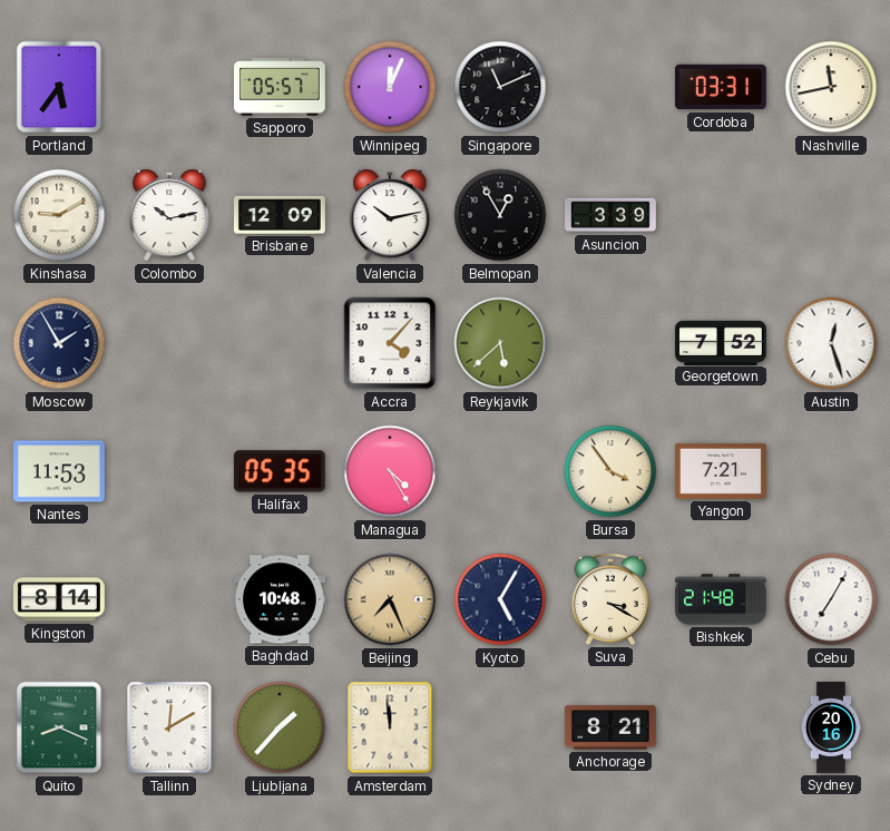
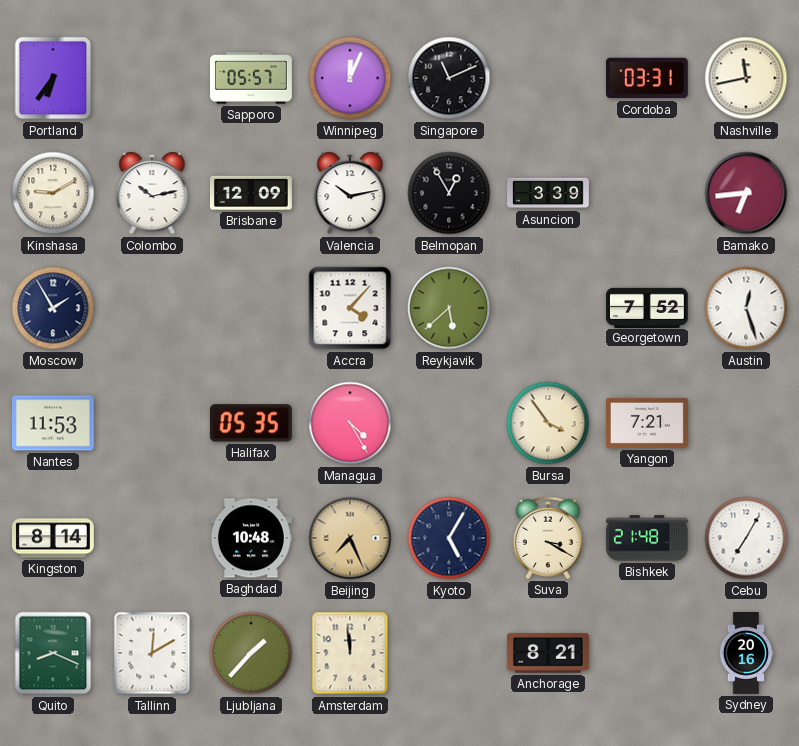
Portland: 5:36 -> 6:36 (53, 78)
Bamako: none -> 6:44 (746, 193)
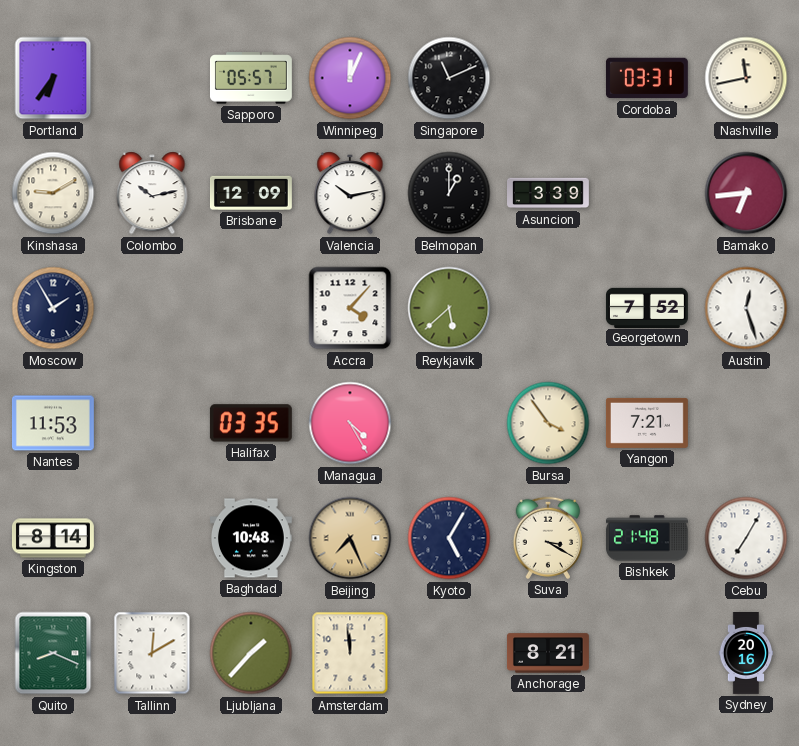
Belmopan: 12:55 -> 1:00 (449, 193)
Halifax: 05:35 -> 03:35 (251, 423)
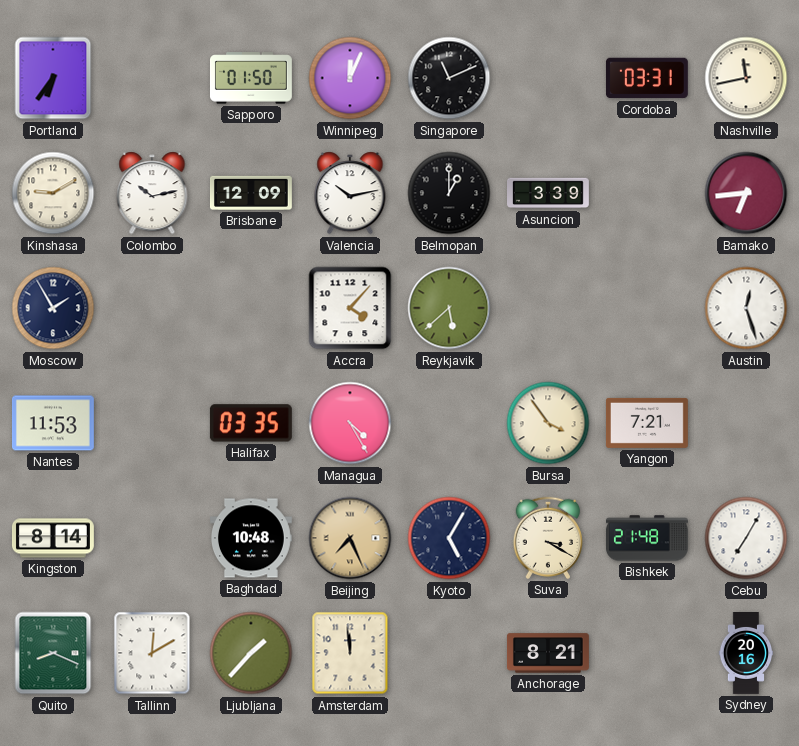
Sapporo: 05:57 -> 01:50 (251, 78)
Georgetown: 7:52 -> none (647, 307)
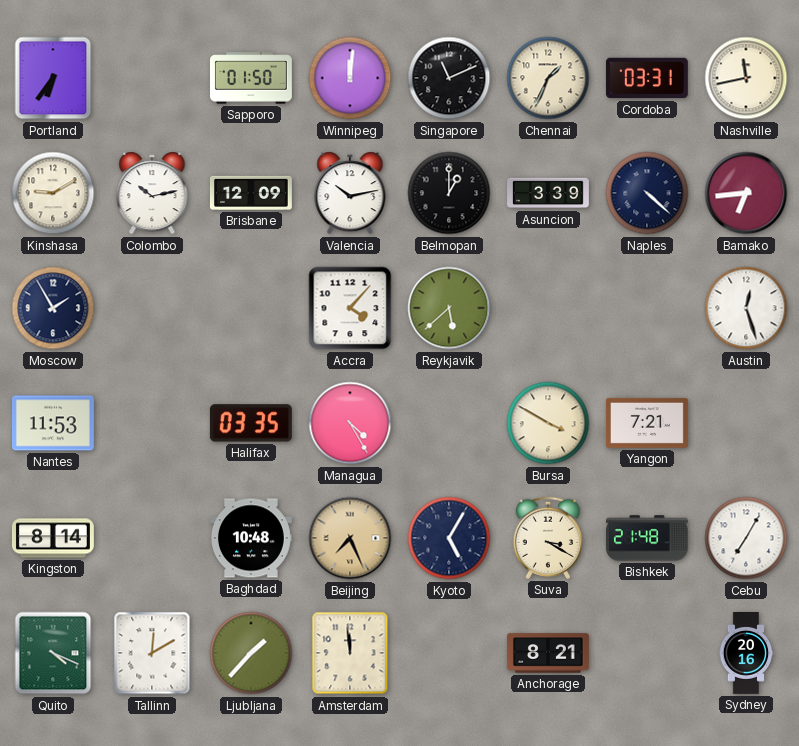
Winnipeg: 12:04 -> 12:01 (350, 78)
Chennai: none -> 1:34 (548, 78)
Naples: none -> 4:22 (647, 193)
Bursa: 3:54 -> 3:50 (548, 423)
Quito: 8:19 -> 4:19 (53, 653)
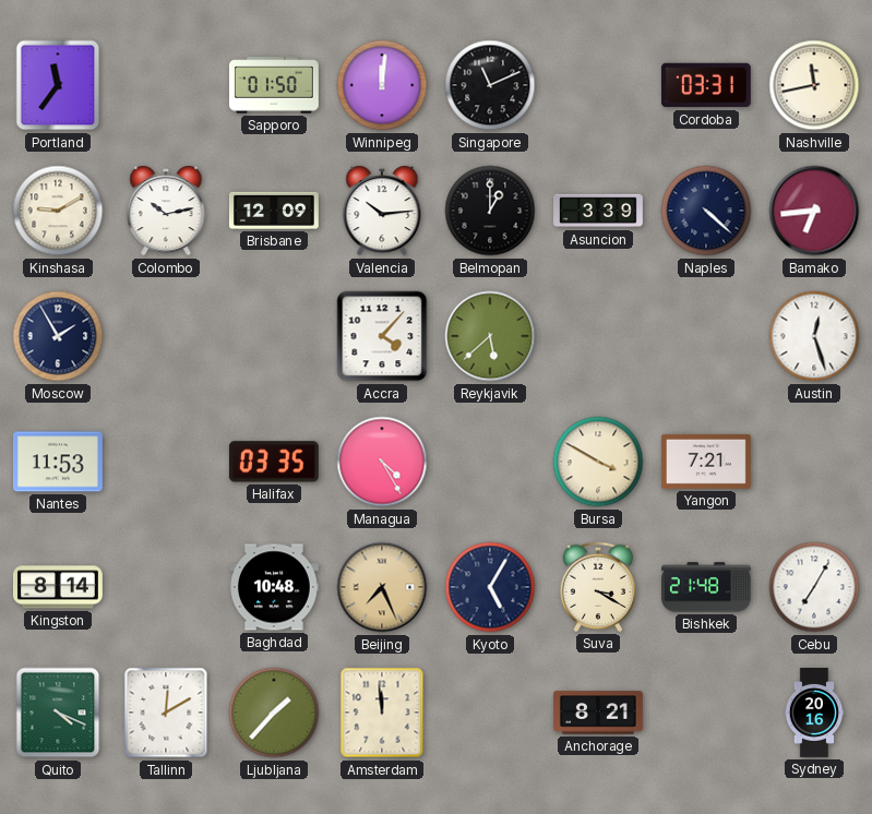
Portland: 6:36 -> 11:36 (58, 85)
Chennai: 1:34 -> none (548, 78)
Valencia: 10:13 -> 10:14 (382, 211)
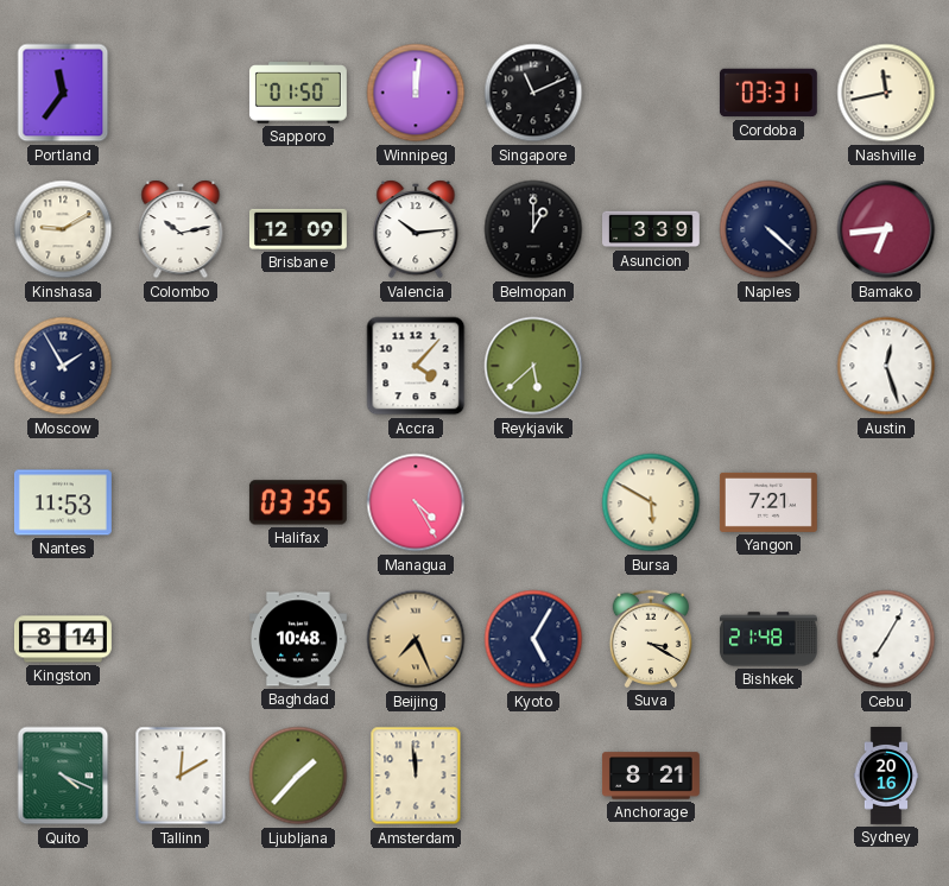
Bursa: 3:50 -> 5:50 (651, 502)
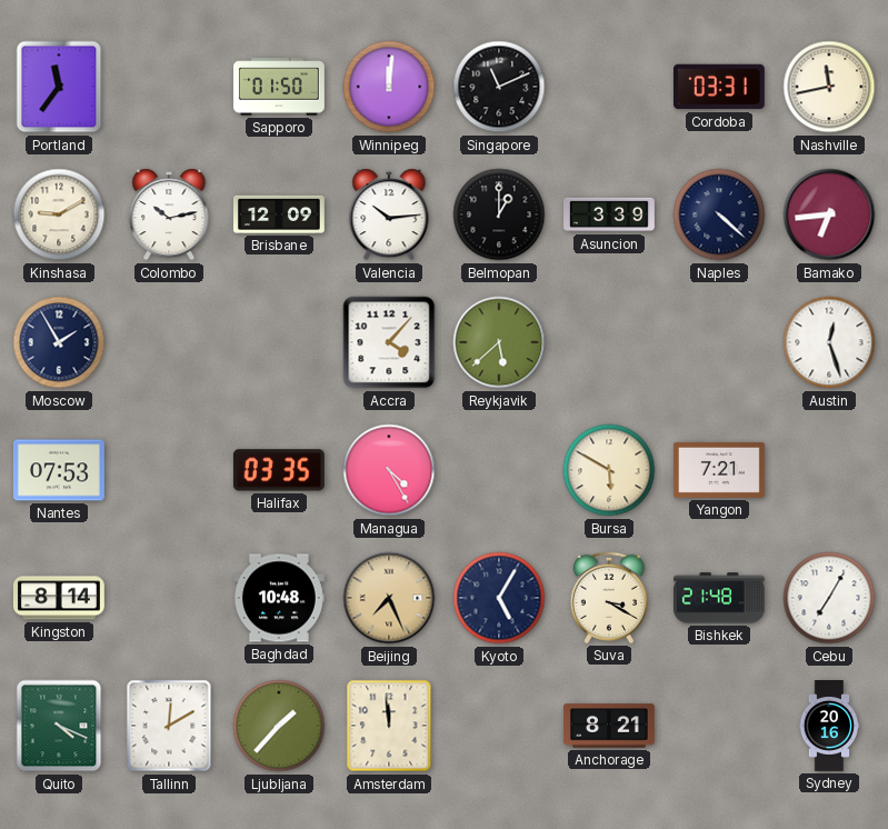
Nantes: 11:53 -> 07:53 (59, 470)
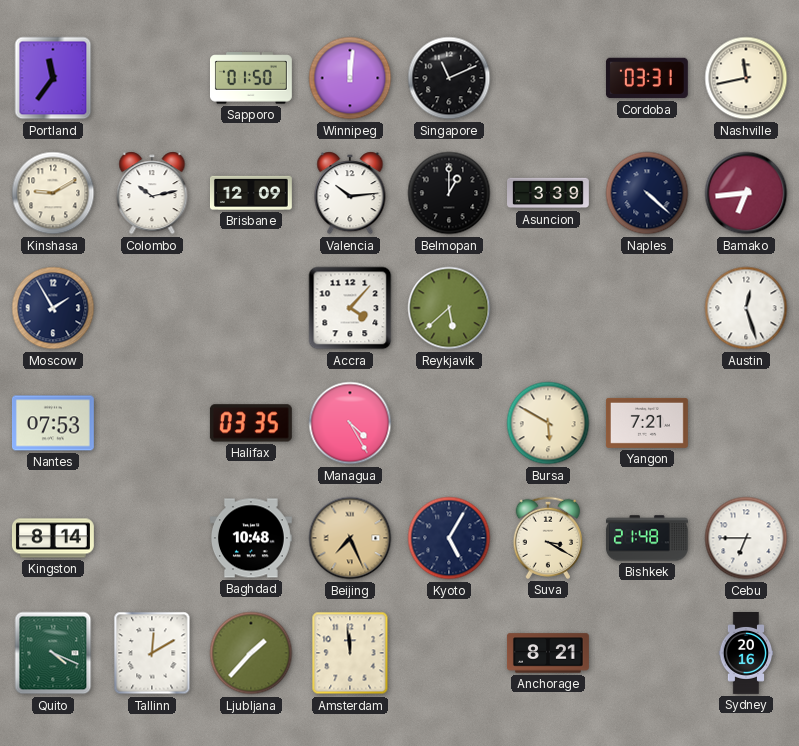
Cebu: 7:05 -> 6:45 (746, 538)
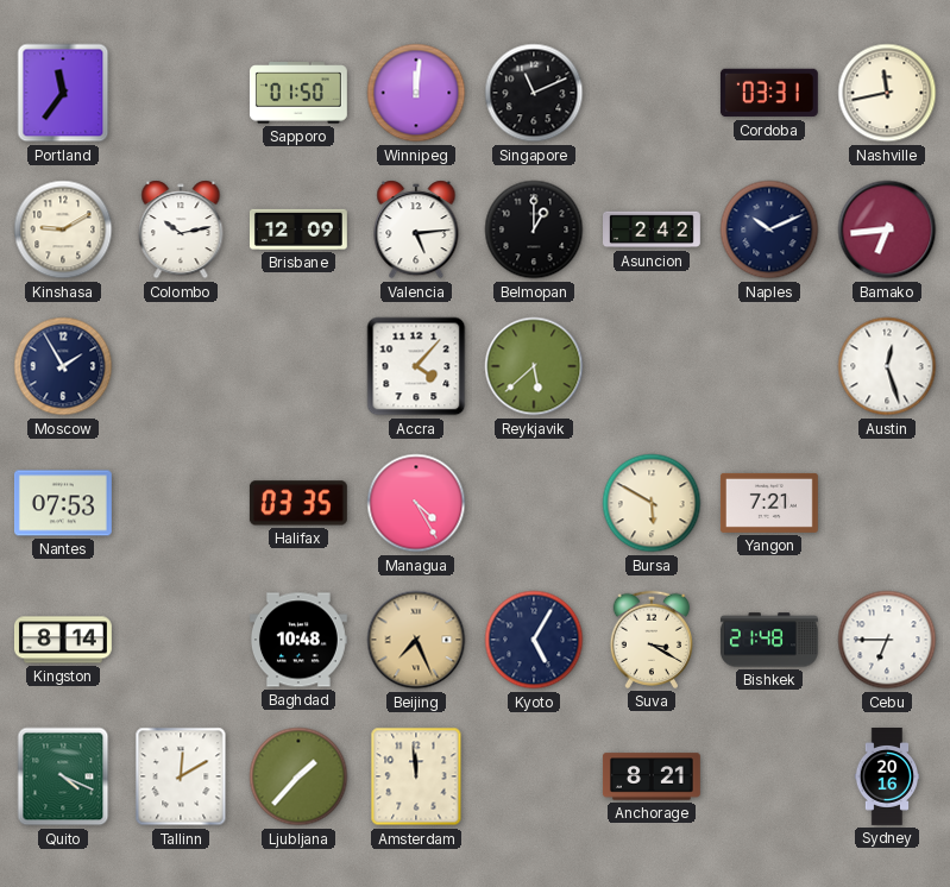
Valencia: 10:14 -> 5:14 (416, 229)
Asuncion: 3:39 -> 2:42 (653, 229)
Naples: 4:22 -> 10:11 (769, 229)
